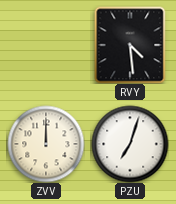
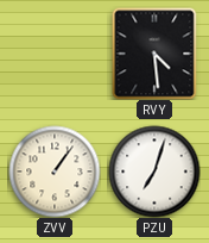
ZVV: 12:00 -> 1:06 (55, 172)
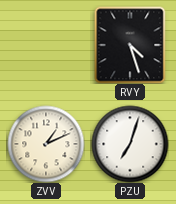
RVY: 4:29 -> 4:27 (130, 45)
ZVV: 1:06 -> 1:11 (46, 144)
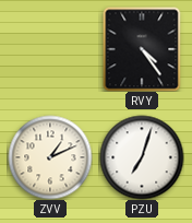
RVY: 4:27 -> 4:24 (142, 49)
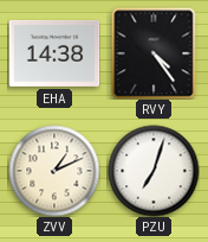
EHA: none -> 14:38 (54, 53)
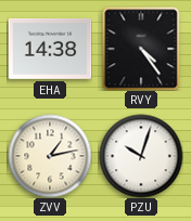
ZVV: 1:11 -> 1:13 (50, 156)
PZU: 7:03 -> 10:03 (141, 156)
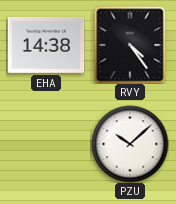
ZVV: 1:13 -> none (50, 156)
PZU: 10:03 -> 10:08 (130, 144)
